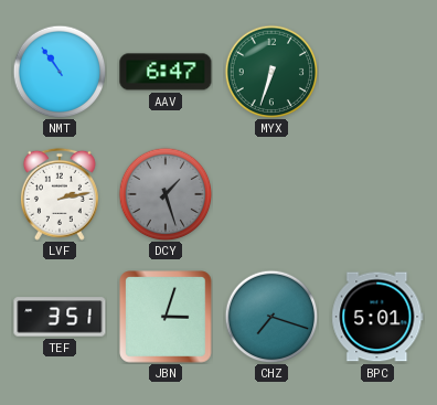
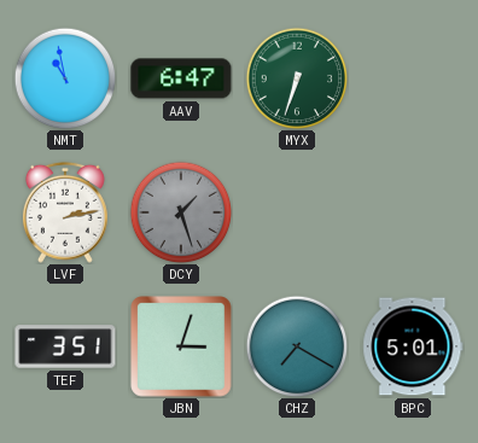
NMT: 10:54 -> 10:58 (65, 78)
CHZ: 7:18 -> 7:20 (297, 346)
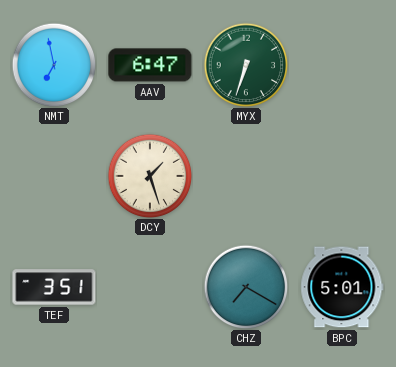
NMT: 10:58 -> 6:58 (54, 65)
LVF: 2:13 -> none (65, 212)
DCY dial: grey -> cream (150, 176)
JBN: 3:03 -> none (181, 346)
